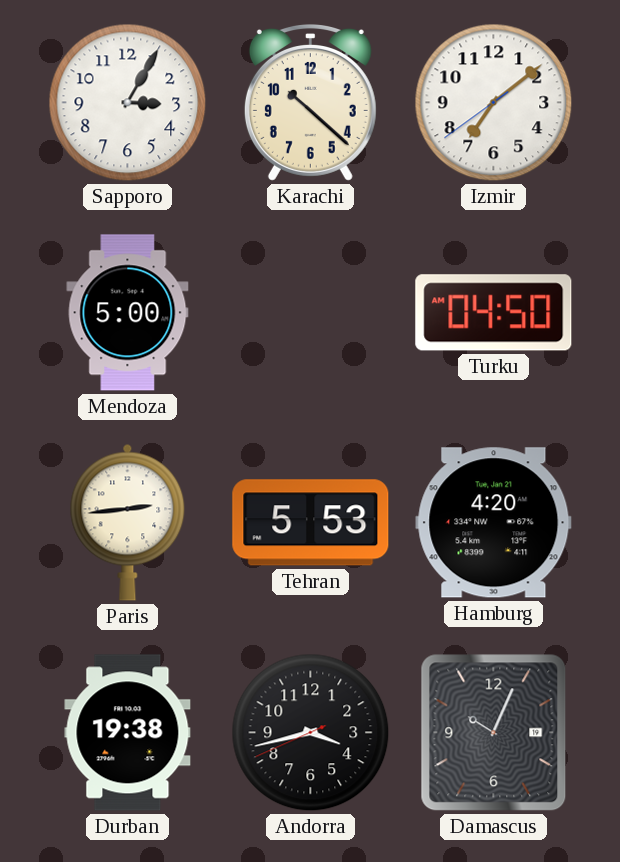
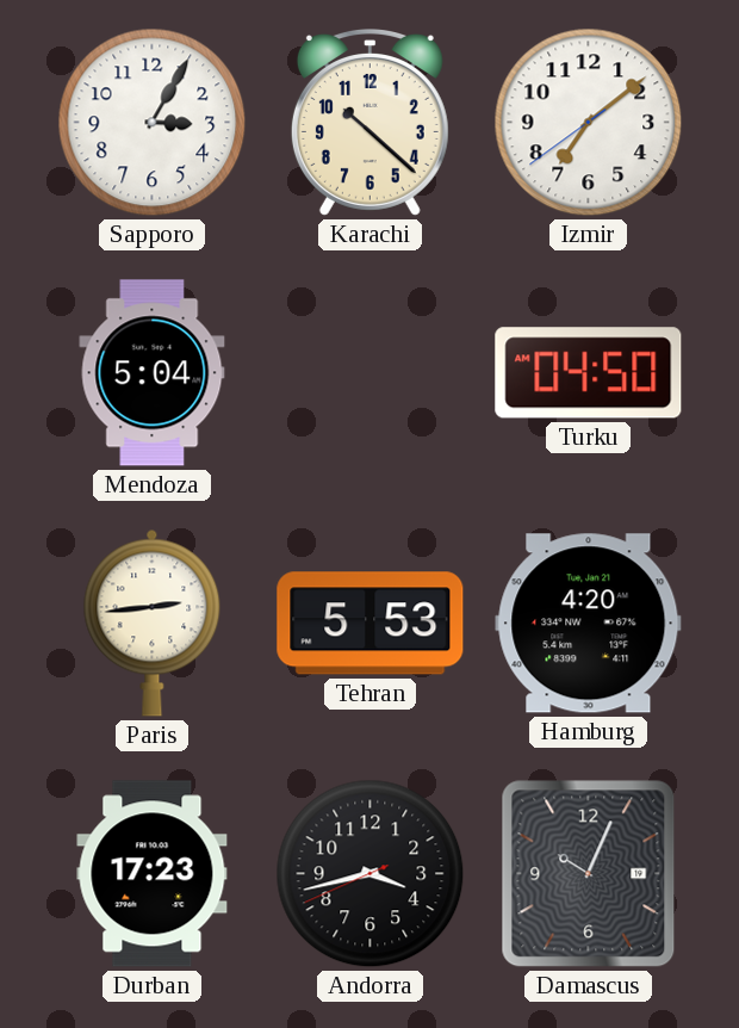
Mendoza: 5:00 -> 5:04 (153, 373)
Durban: 19:38 -> 17:23 (153, 874)
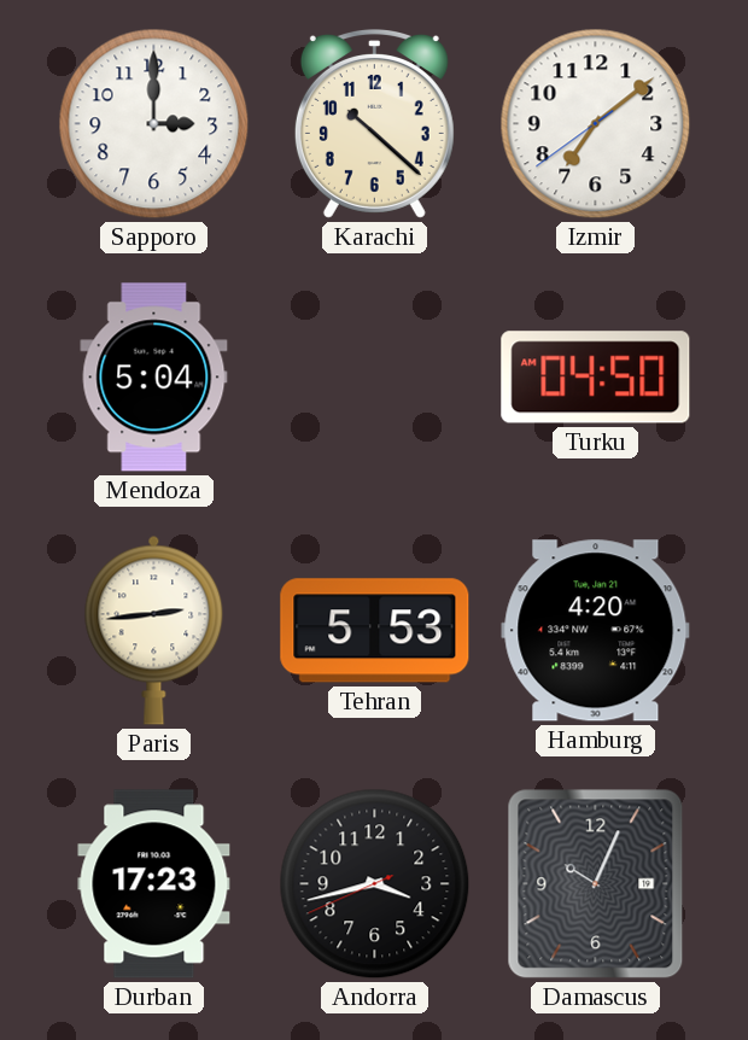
Sapporo: 3:05 -> 3:00 (154, 124)
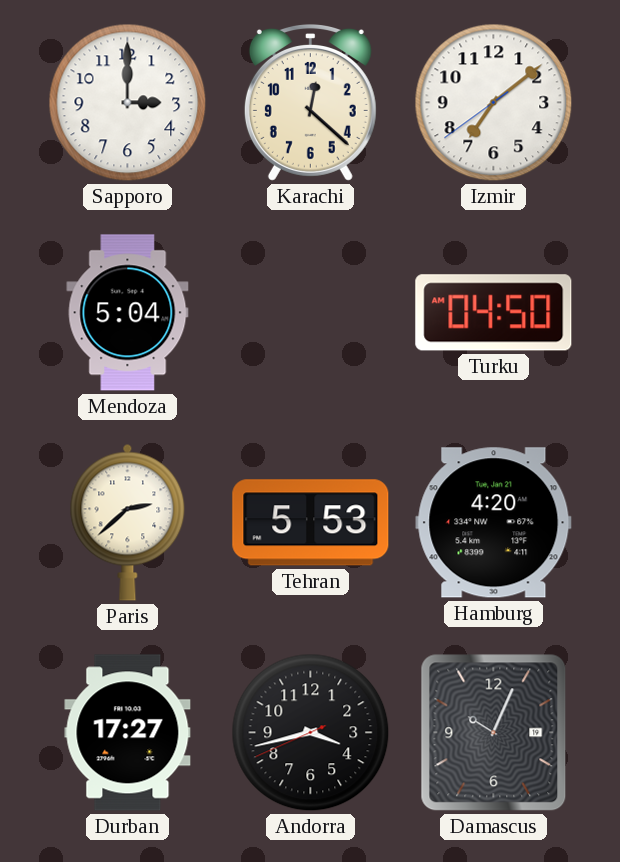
Karachi: 10:22 -> 12:22 (310, 103)
Paris: 2:44 -> 2:38 (128, 522)
Durban: 17:23 -> 17:27 (128, 733)
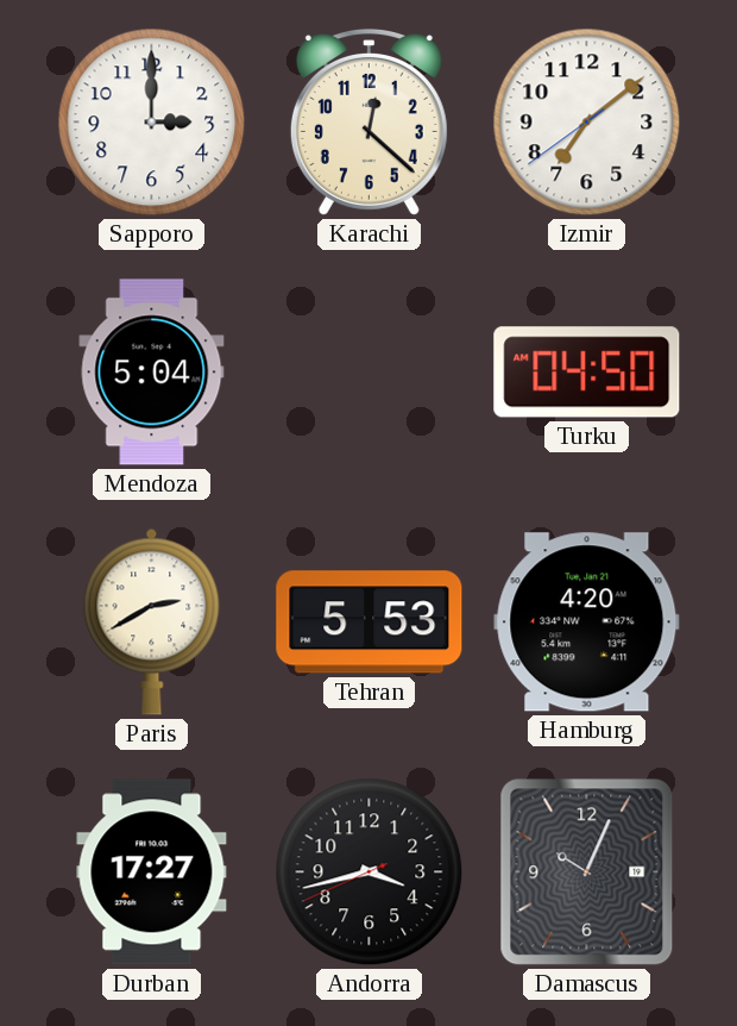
Paris: 2:38 -> 2:40 (152, 621)
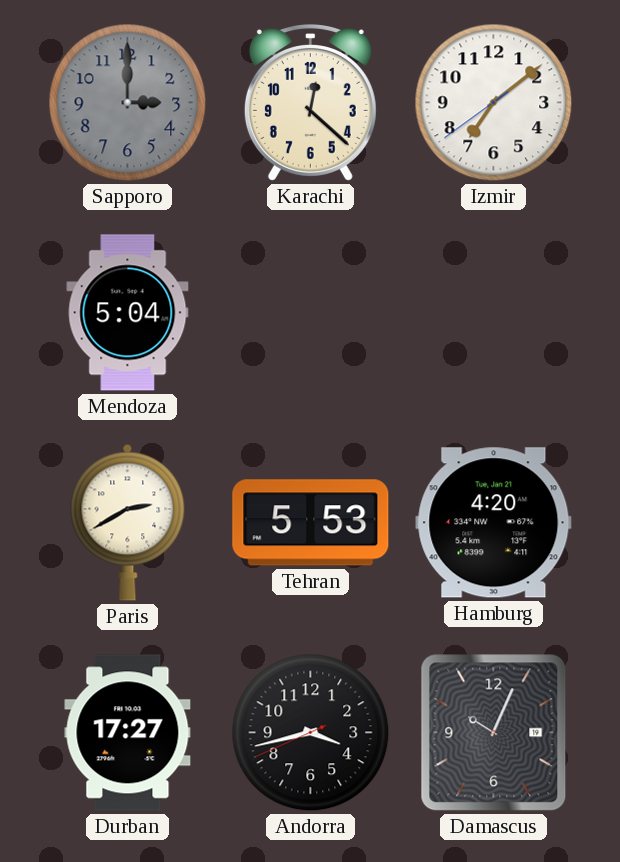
Sapporo dial: white -> grey (128, 103)
Turku: 04:50 -> none (587, 373)
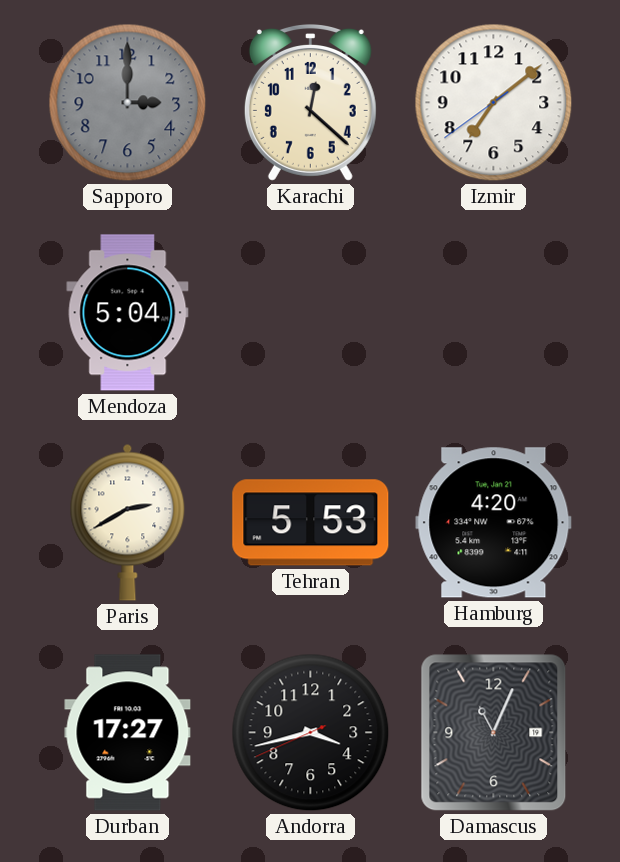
Damascus: 10:04 -> 11:04 (494, 733)
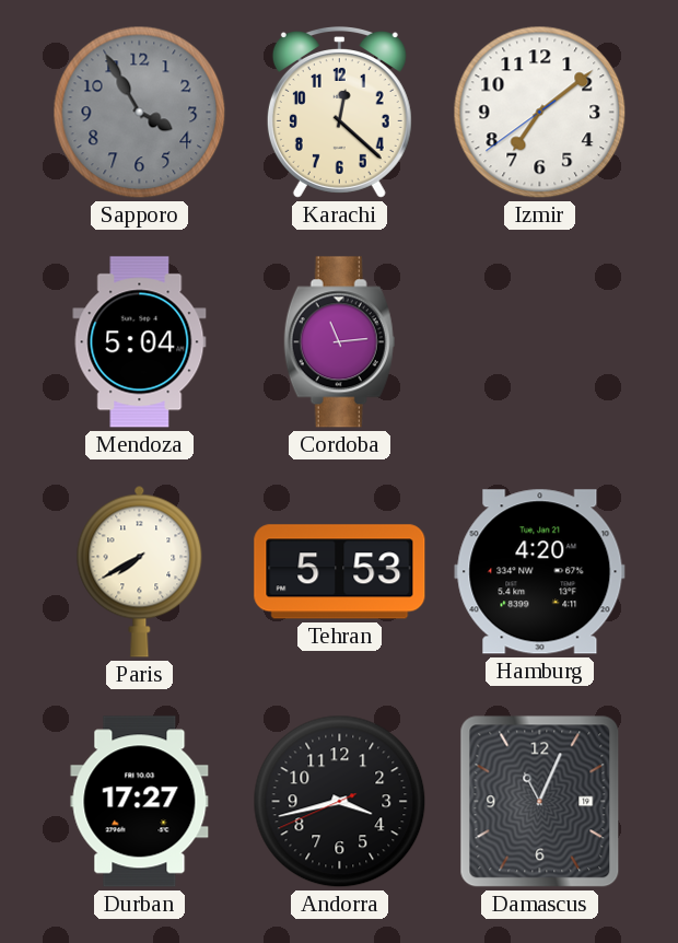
Sapporo: 3:00 -> 3:55 (140, 113)
Cordoba: none -> 11:14 (340, 342)
Paris: 2:40 -> 7:40 (140, 571)
